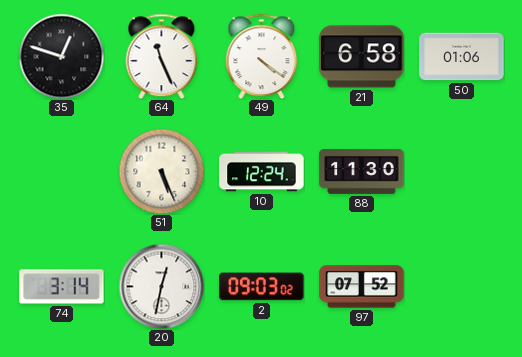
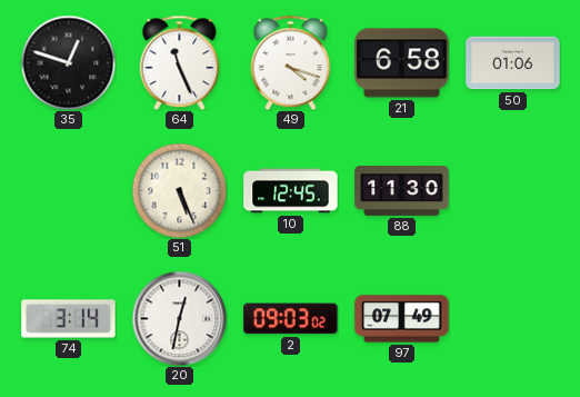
49: 4:21 -> 4:18 (291, 62)
10: 12:24 -> 12:45 (291, 191)
97: 07:52 -> 07:49 (402, 319)
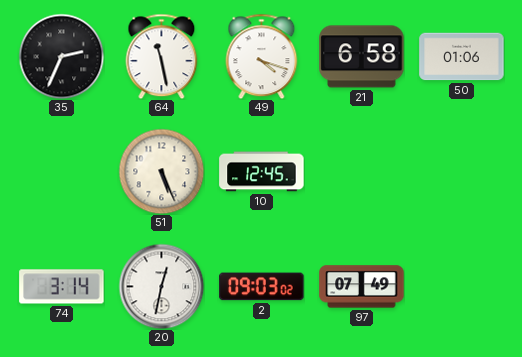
35: 12:48 -> 2:34 (61, 56)
64: 11:26 -> 11:28 (162, 56)
88: 11:30 -> none (402, 191)
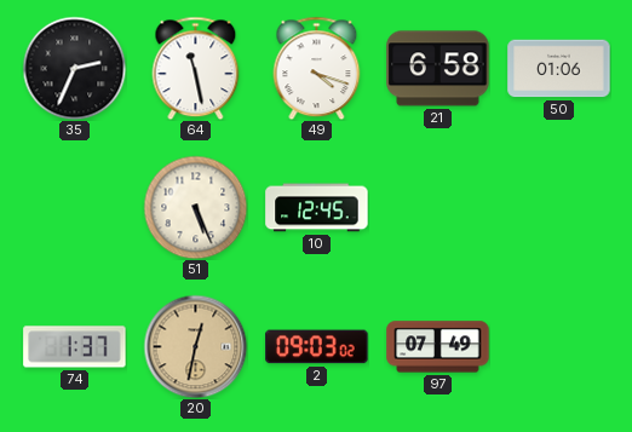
74: 3:14 -> 1:37 (75, 347)
20 dial: white -> champagne (195, 346)
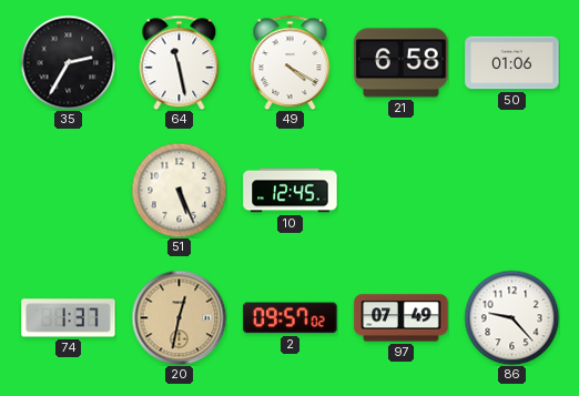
35: 2:34 -> 2:35 (68, 62)
49: 4:18 -> 4:20 (291, 62)
2: 09:03 -> 09:57 (291, 318)
86: none -> 9:23 (511, 317)
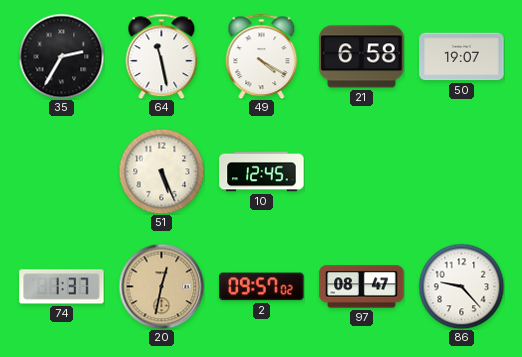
50: 01:06 -> 19:07 (462, 57)
97: 07:49 -> 08:47 (362, 287)
